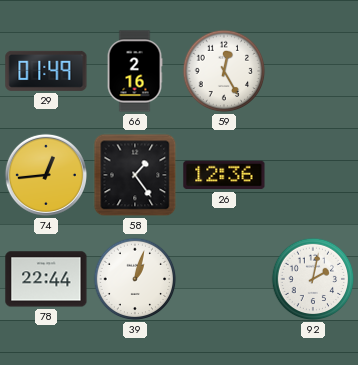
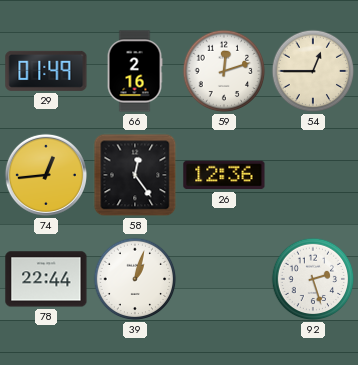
59: 12:25 -> 12:12 (224, 71)
54: none -> 12:45 (313, 71)
58: 1:24 -> 12:24 (135, 175)
92: 2:02 -> 2:27 (313, 279)
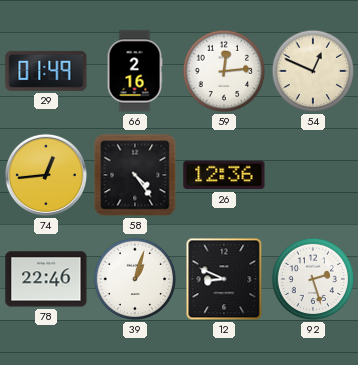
59: 12:12 -> 12:14 (224, 71)
54: 12:45 -> 12:49 (313, 71)
58: 12:24 -> 4:24 (135, 175)
78: 22:44 -> 22:46 (46, 279)
12: none -> 8:49 (224, 279)
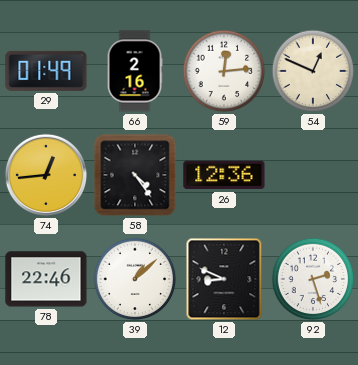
39: 1:03 -> 1:08 (135, 279)
